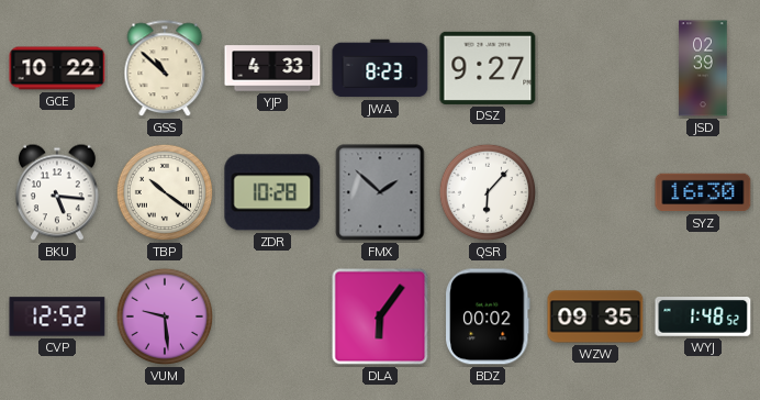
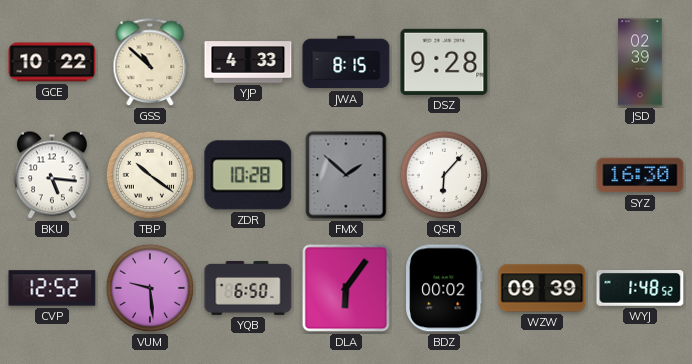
JWA: 8:23 -> 8:15 (346, 62)
DSZ: 9:27 -> 9:28 (444, 62)
YQB: none -> 6:50 (248, 288)
WZW: 09:35 -> 09:39 (542, 288)
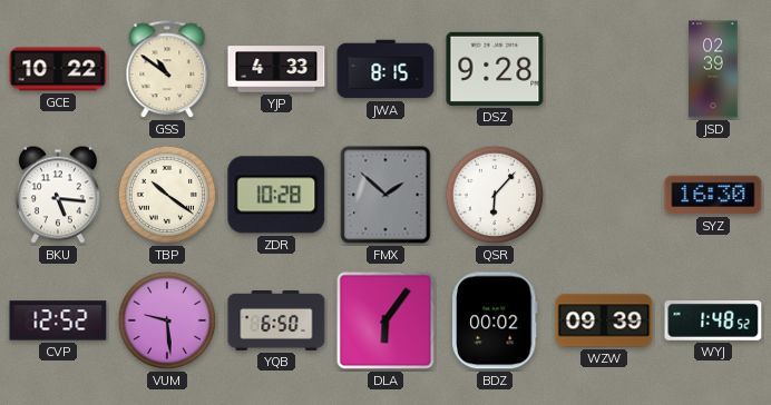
GSS: 10:52 -> 10:51 (167, 70)
